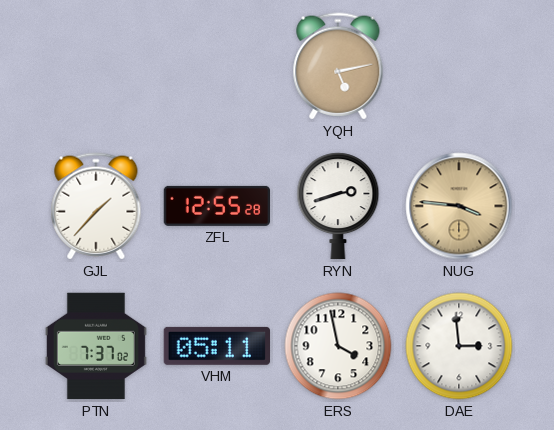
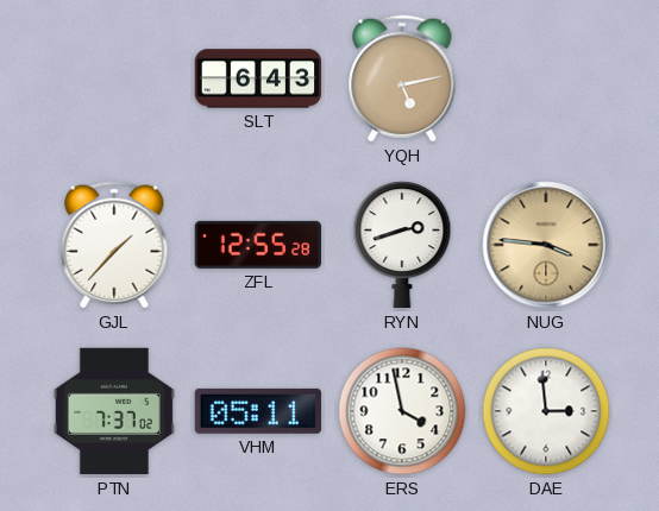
SLT: none -> 6:43 (258, 78)
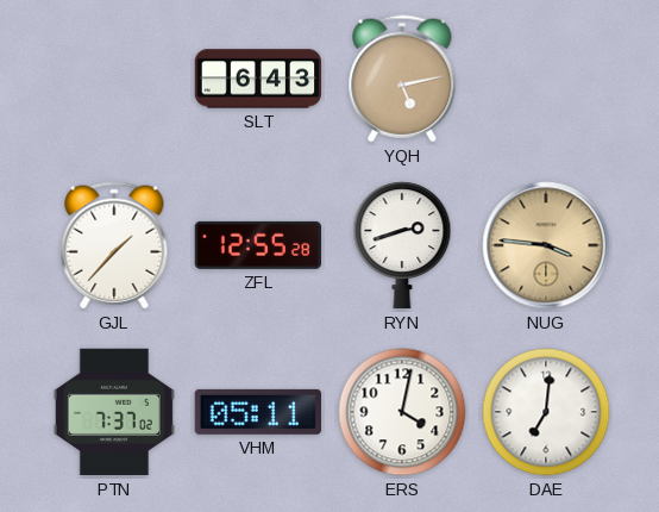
ERS: 3:58 -> 4:02 (402, 412)
DAE: 2:59 -> 7:01 (546, 412)
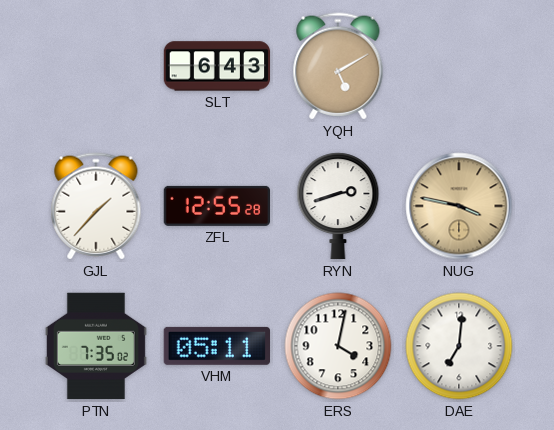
YQH: 5:13 -> 5:10 (338, 66)
NUG: 3:46 -> 3:47 (459, 206)
PTN: 7:37 -> 7:35 (96, 346)
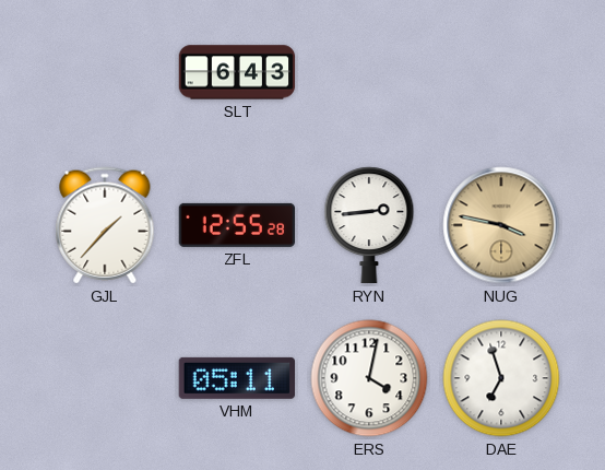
YQH: 5:10 -> none (338, 66)
RYN: 2:42 -> 2:44 (369, 225)
PTN: 7:35 -> none (96, 346)
DAE: 7:01 -> 6:57 (501, 378)
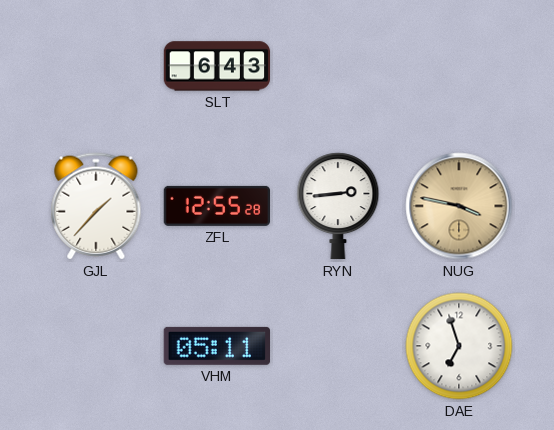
ERS: 4:02 -> none (369, 378)
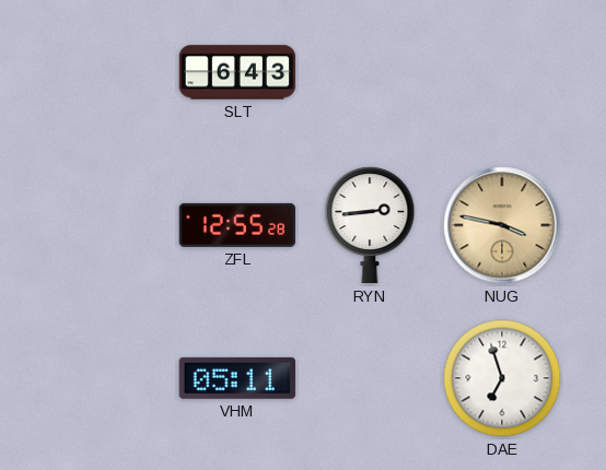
GJL: 1:37 -> none (96, 206)
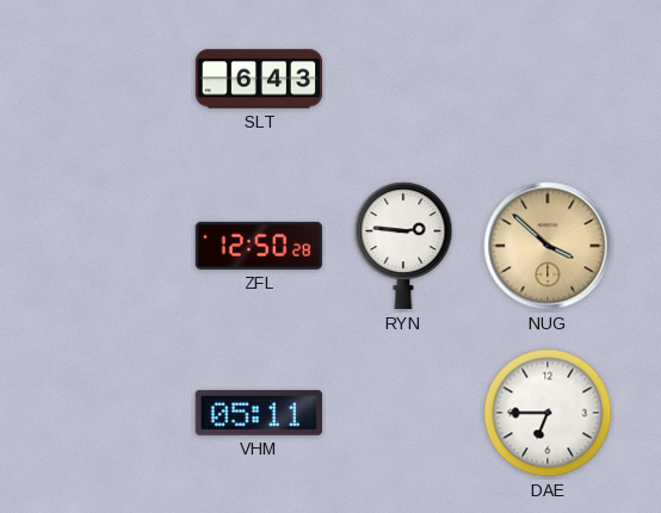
ZFL: 12:55 -> 12:50 (259, 246)
RYN: 2:44 -> 2:46 (403, 246)
NUG: 3:47 -> 3:52 (548, 246)
DAE: 6:57 -> 6:45 (548, 413)
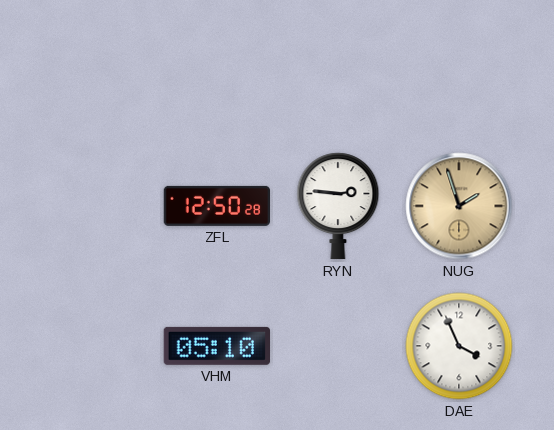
SLT: 6:43 -> none (259, 79)
NUG: 3:52 -> 1:57 (459, 206)
VHM: 05:11 -> 05:10 (216, 346)
DAE: 6:45 -> 3:56 (459, 346)
